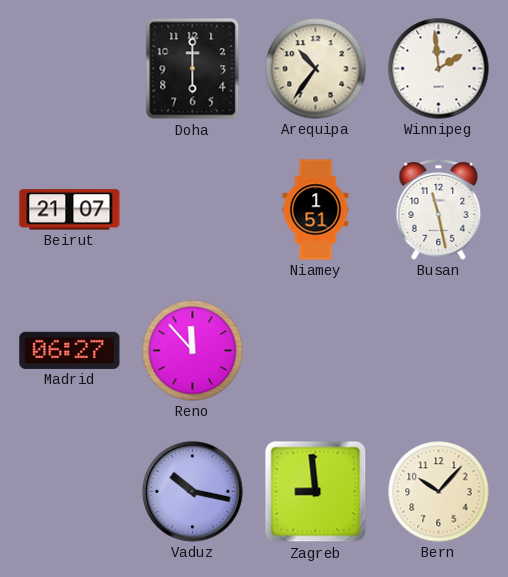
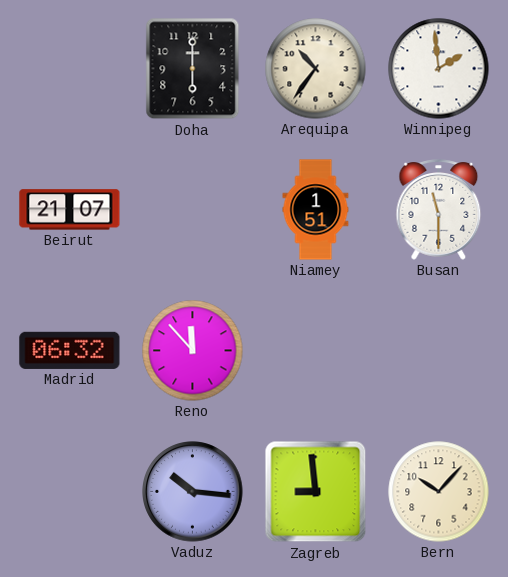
Busan: 11:28 -> 11:30 (439, 210)
Madrid: 06:27 -> 06:32 (70, 350)
Vaduz: 10:17 -> 10:16 (193, 492)
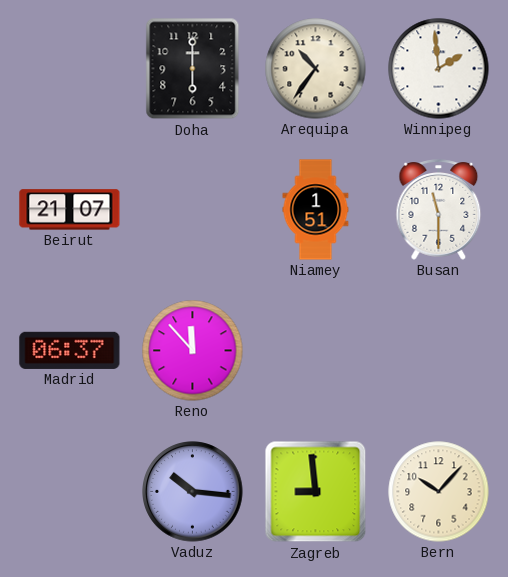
Madrid: 06:32 -> 06:37 (70, 350)
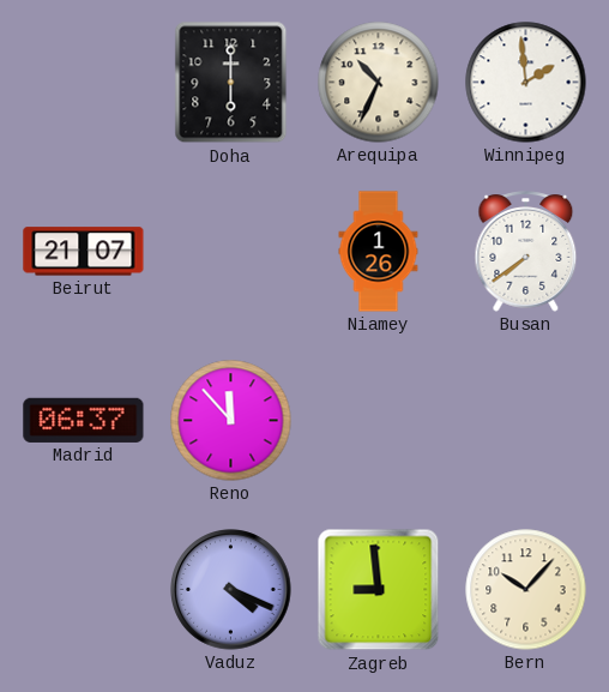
Arequipa: 10:36 -> 10:34 (379, 83)
Niamey: 1:51 -> 1:26 (379, 252)
Busan: 11:30 -> 7:39 (526, 252)
Vaduz: 10:16 -> 4:19 (231, 590)
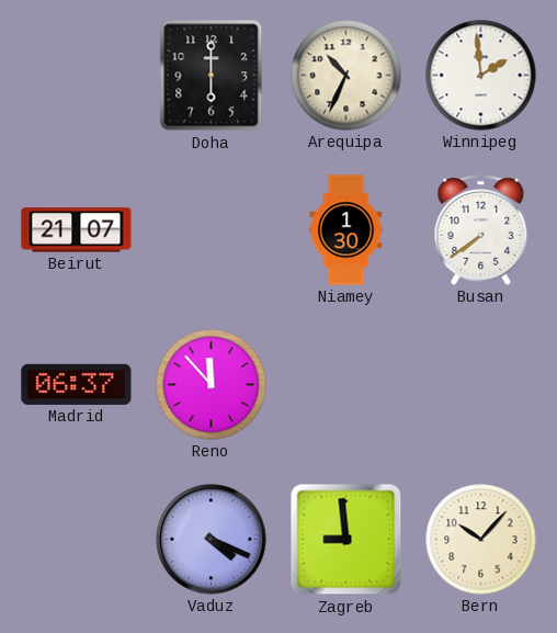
Niamey: 1:26 -> 1:30 (346, 230)
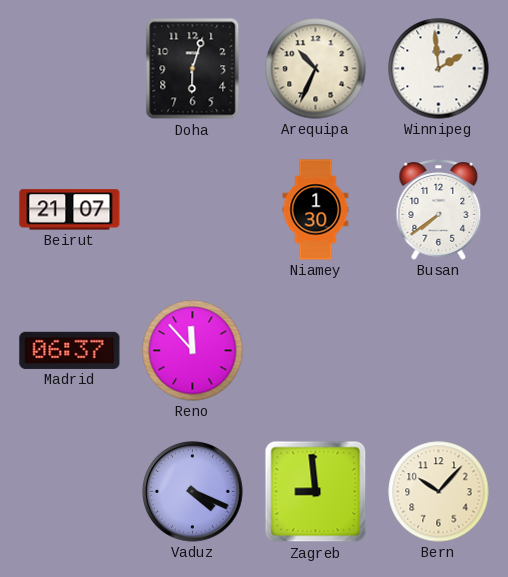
Doha: 6:00 -> 6:03 (193, 69)
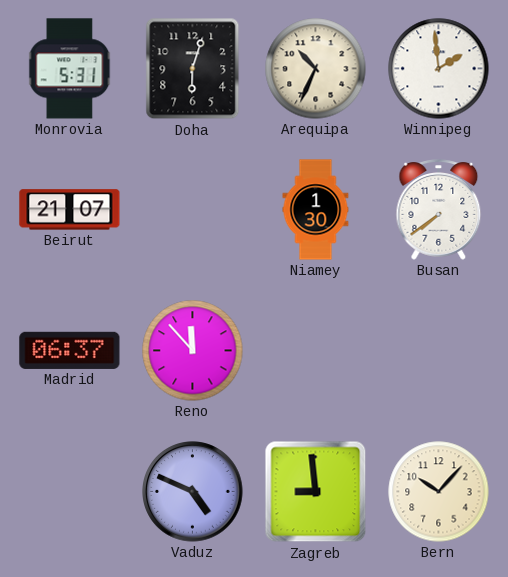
Monrovia: none -> 5:31 (70, 69)
Vaduz: 4:19 -> 4:49 (193, 492)
